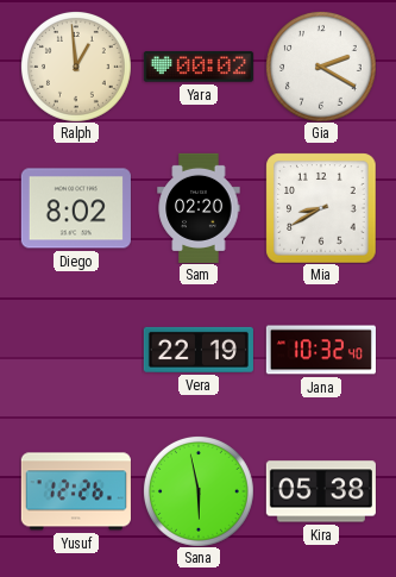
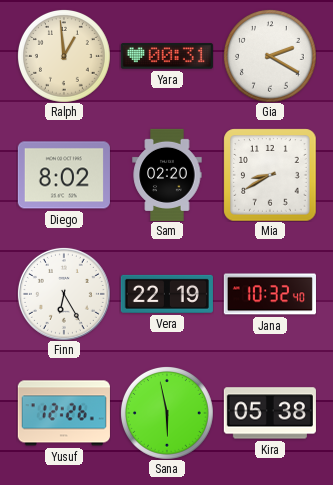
Yara: 00:02 -> 00:31 (167, 56)
Finn: none -> 6:25 (64, 294)
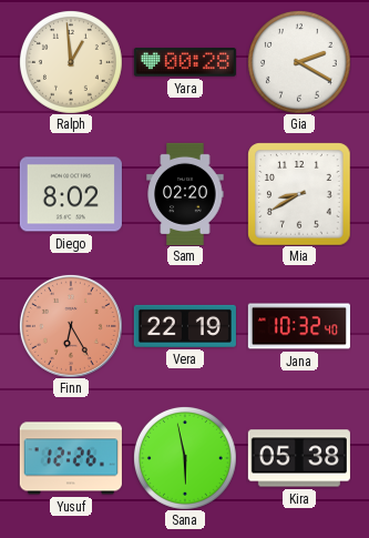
Yara: 00:31 -> 00:28 (185, 62)
Finn dial: white -> salmon (71, 326)
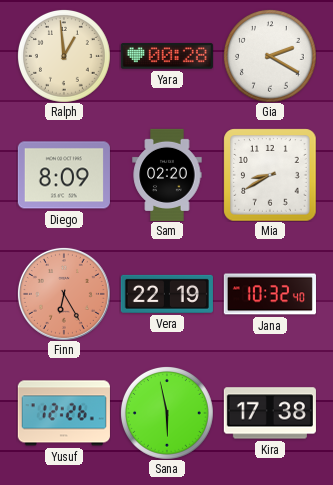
Diego: 8:02 -> 8:09 (64, 175)
Kira: 05:38 -> 17:38 (270, 413)
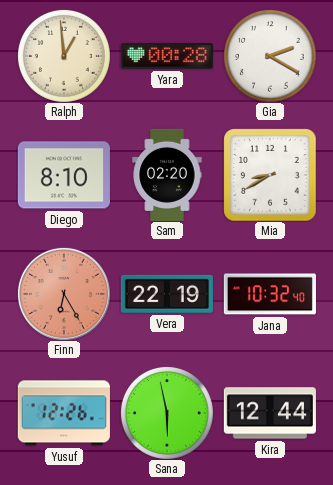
Diego: 8:09 -> 8:10 (64, 175)
Kira: 17:38 -> 12:44 (270, 413)
